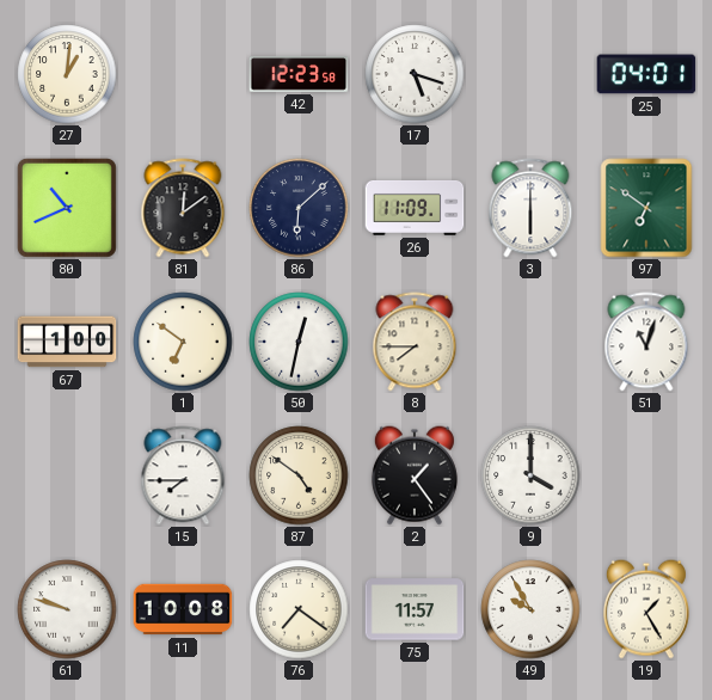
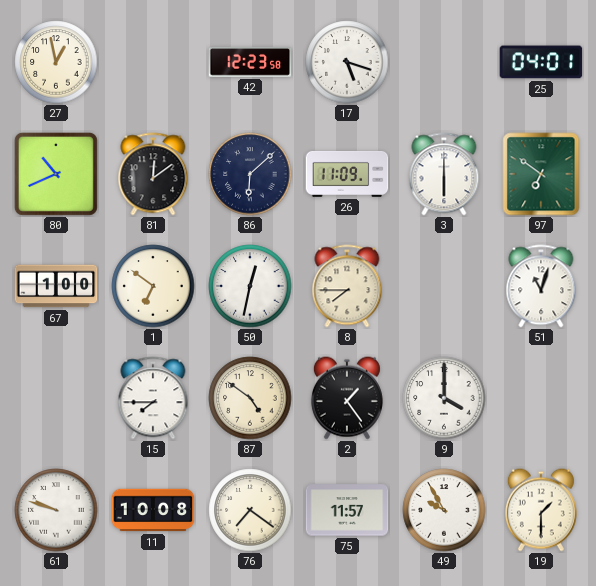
27: 1:01 -> 12:58 (56, 62)
19: 1:25 -> 1:30 (541, 510)
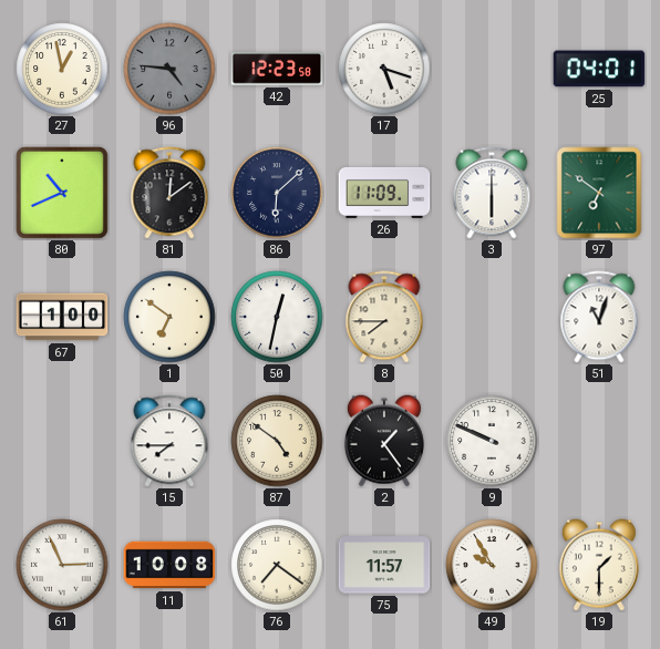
96: none -> 4:46 (169, 69)
9: 4:00 -> 9:49 (492, 441)
61: 9:48 -> 2:56 (62, 565)
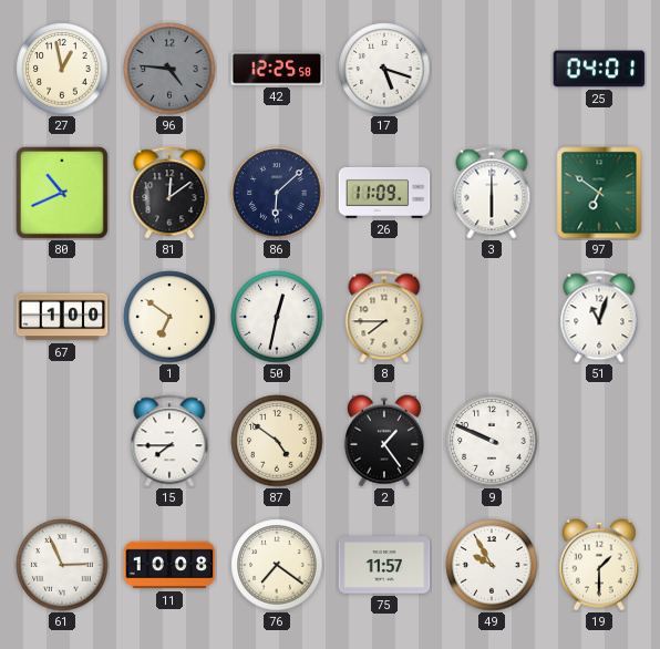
42: 12:23 -> 12:25 (277, 69)
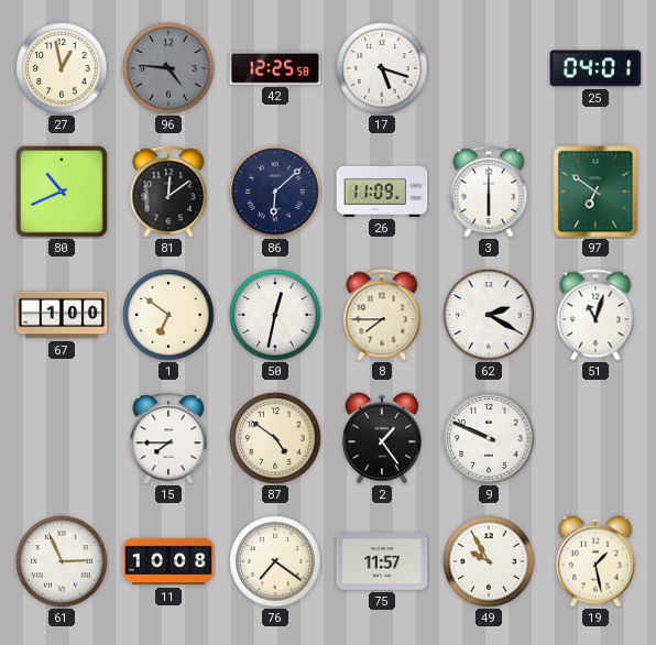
62: none -> 2:20 (489, 315)
19: 1:30 -> 1:28 (595, 561)
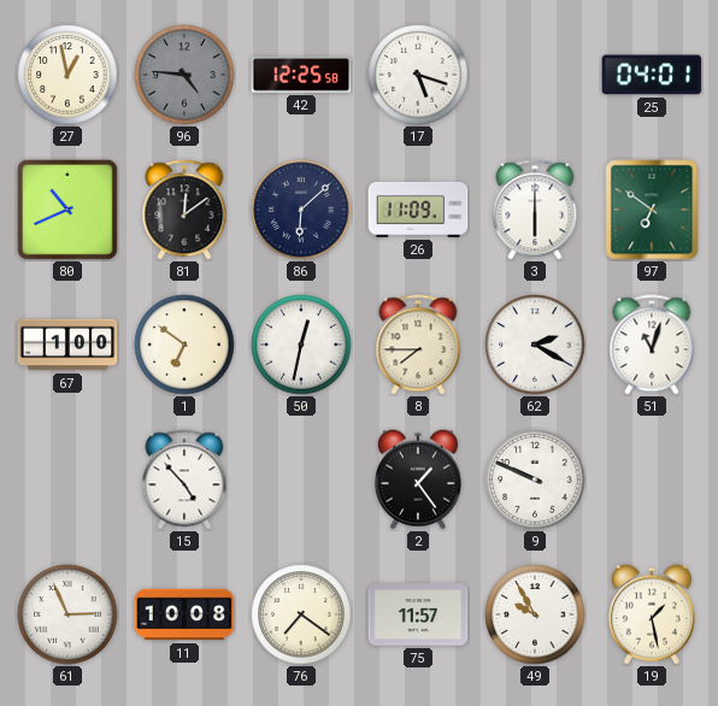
15: 7:45 -> 4:53 (184, 480)
87: 4:51 -> none (275, 438)
